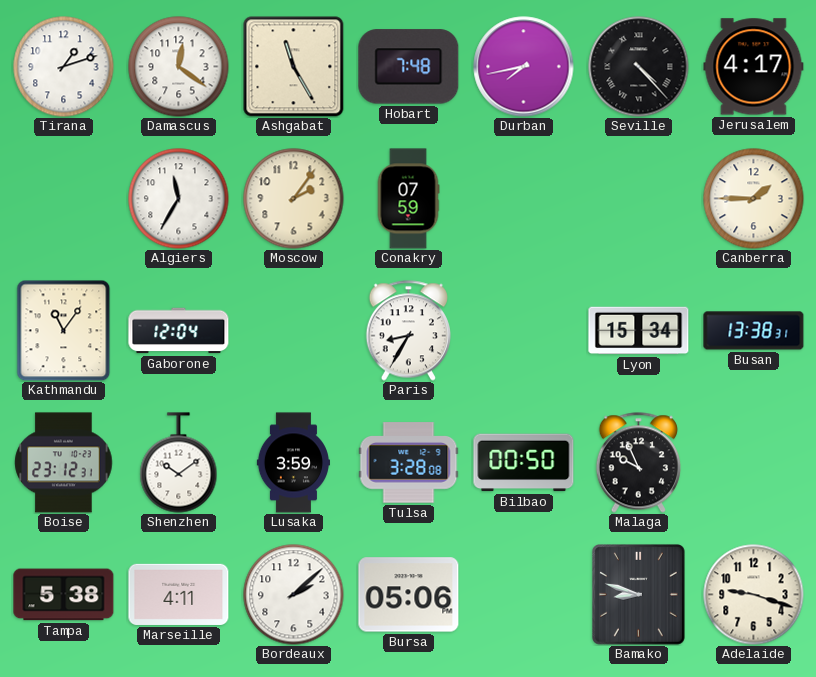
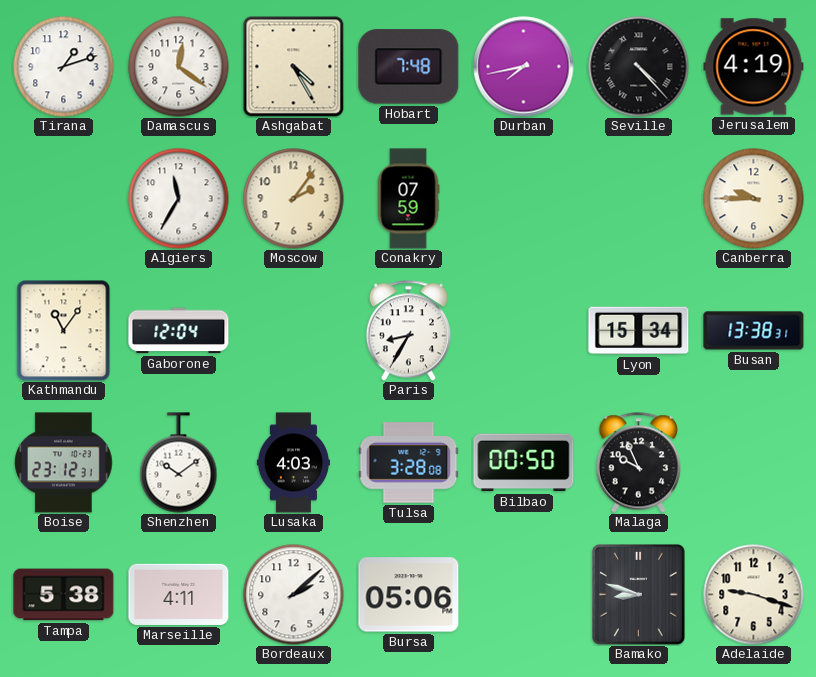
Ashgabat: 11:25 -> 4:25 (294, 67)
Jerusalem: 4:17 -> 4:19 (754, 67)
Canberra: 1:45 -> 9:45 (754, 199)
Lusaka: 3:59 -> 4:03 (293, 463)
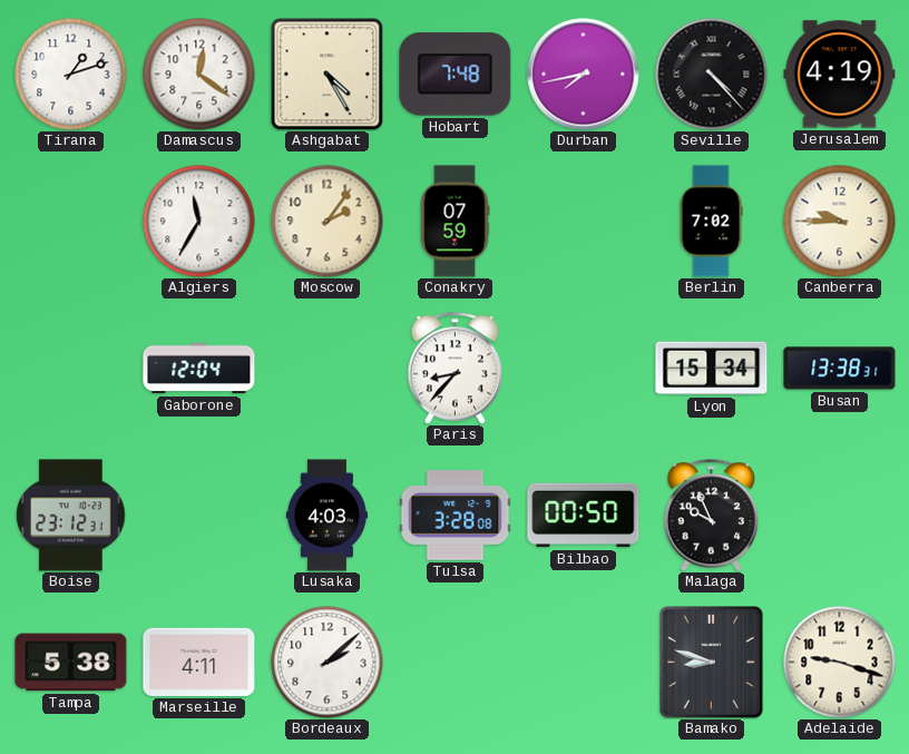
Berlin: none -> 7:02 (711, 222)
Kathmandu: 11:06 -> none (64, 330)
Paris: 8:35 -> 8:37 (454, 369)
Shenzhen: 10:09 -> none (179, 463)
Bursa: 05:06 -> none (409, 595)
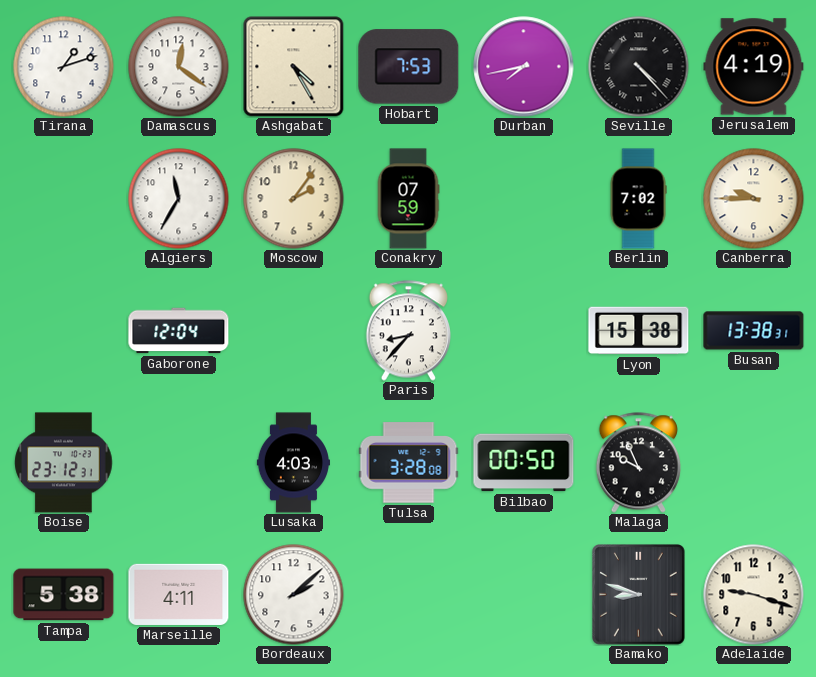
Hobart: 7:48 -> 7:53 (409, 67)
Lyon: 15:34 -> 15:38 (639, 331)
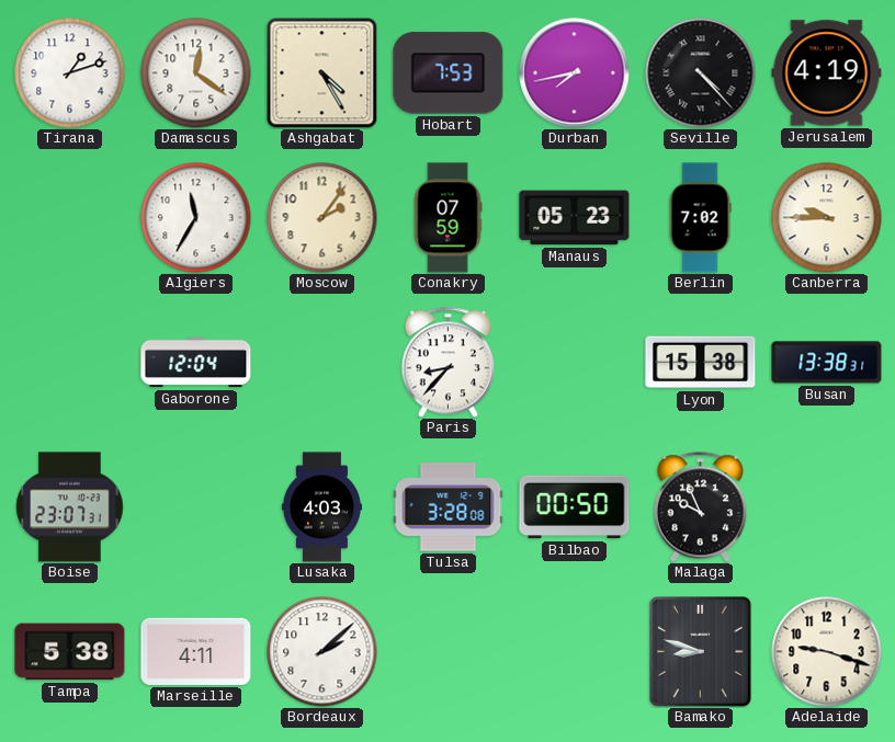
Manaus: none -> 05:23 (575, 218)
Boise: 23:12 -> 23:07 (70, 507)
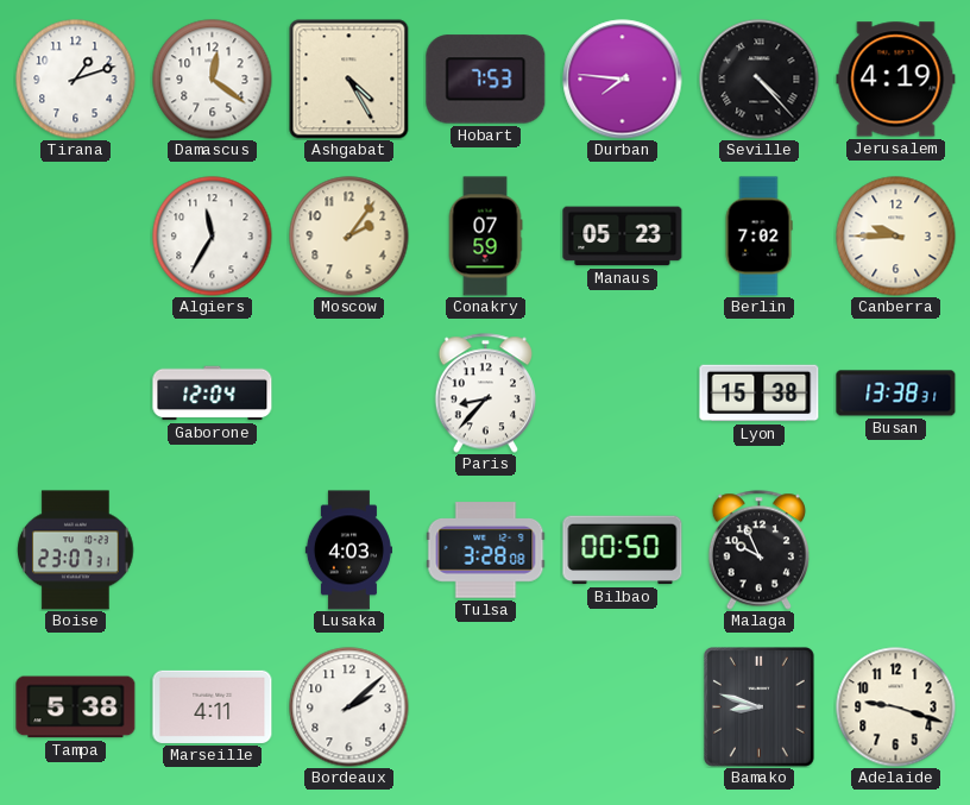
Durban: 7:43 -> 7:46 (623, 80)
